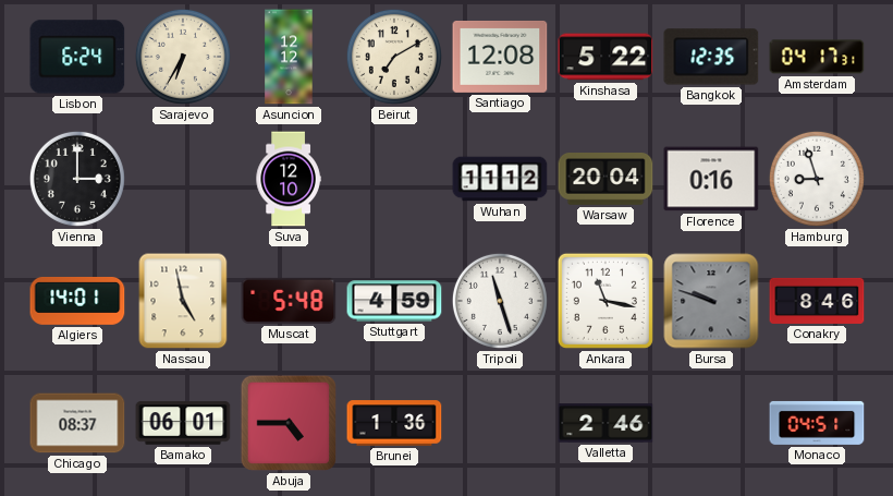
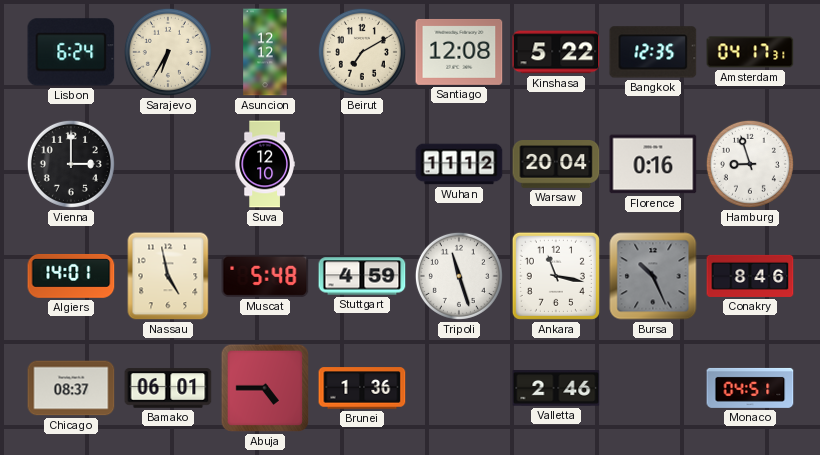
Bursa: 9:48 -> 10:26 (653, 276)
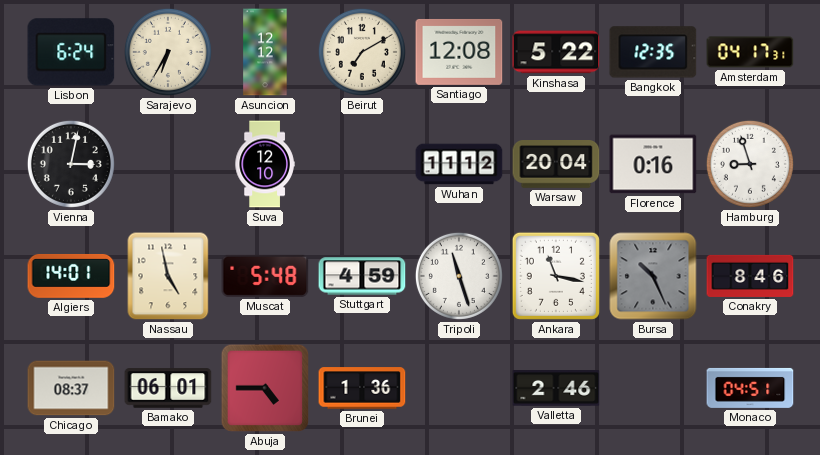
Vienna: 3:00 -> 3:02 (71, 164)
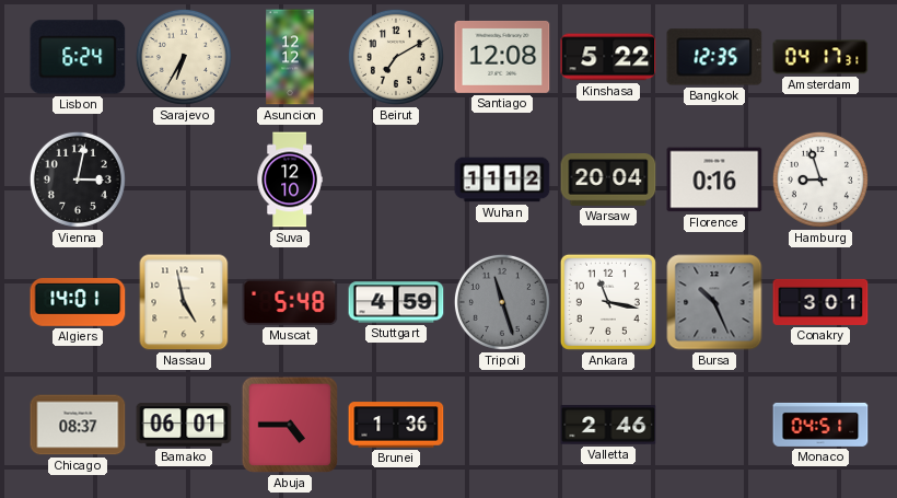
Tripoli dial: white -> grey (502, 302)
Conakry: 8:46 -> 3:01 (820, 302)
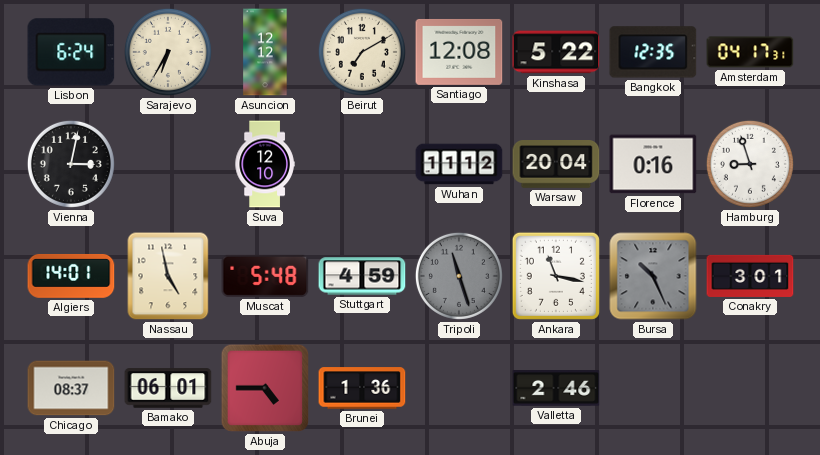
Monaco: 04:51 -> none (820, 425)
